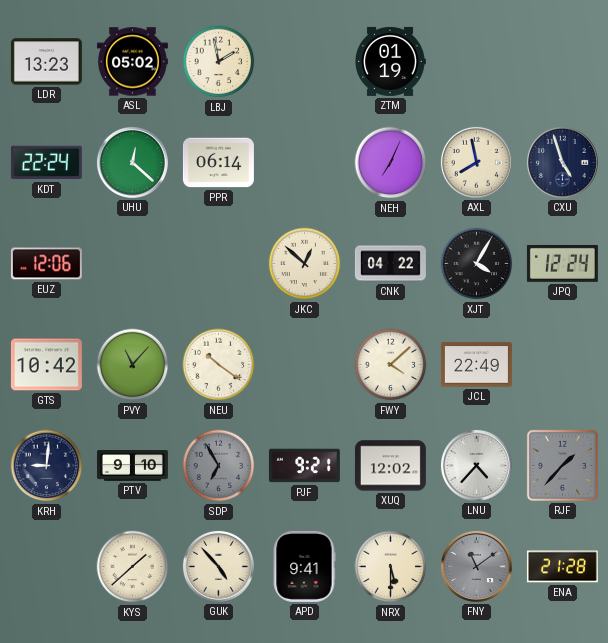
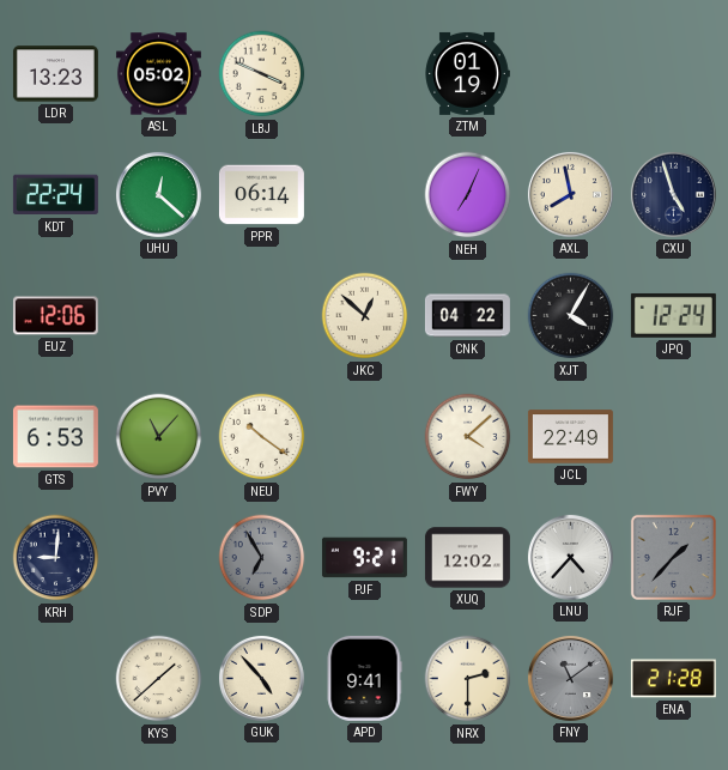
LBJ: 1:58 -> 3:49 (262, 74)
GTS: 10:42 -> 6:53 (55, 437)
PTV: 9:10 -> none (132, 466)
NRX: 5:30 -> 2:30 (468, 679)
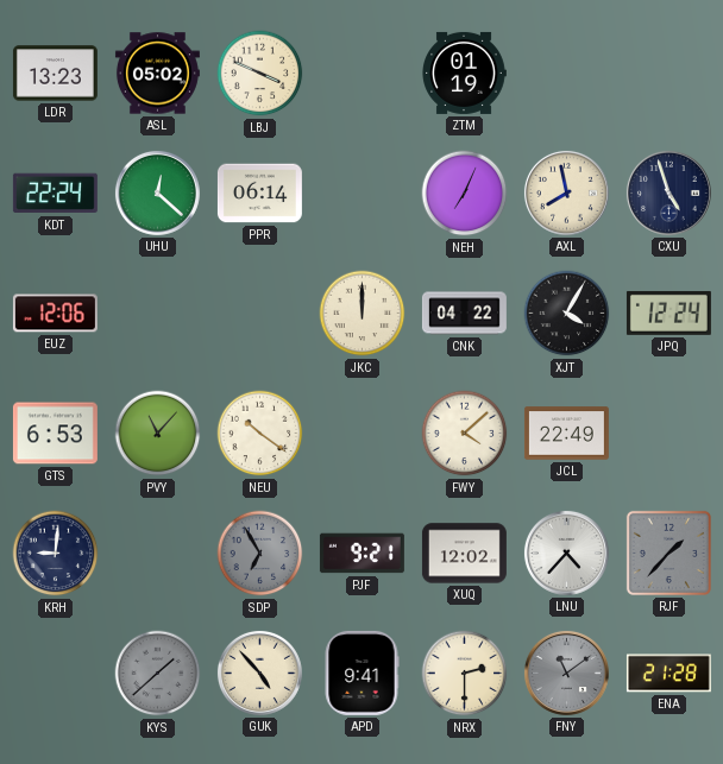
JKC: 12:52 -> 12:00 (363, 314)
KYS dial: cream -> grey (158, 674)
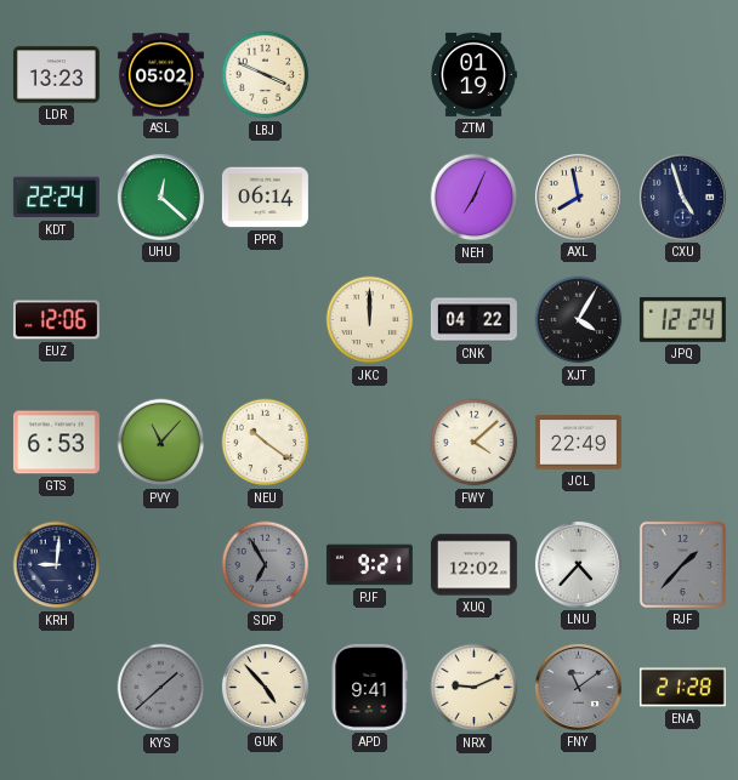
NRX: 2:30 -> 9:11 (475, 688)
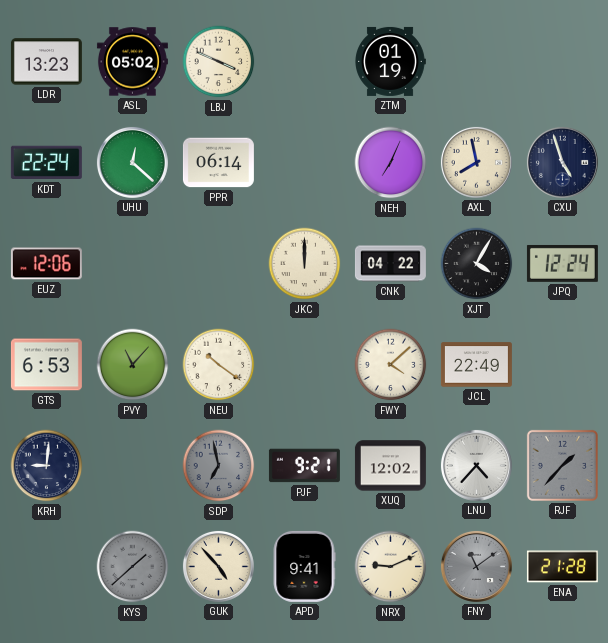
SDP: 6:55 -> 6:58 (219, 466)
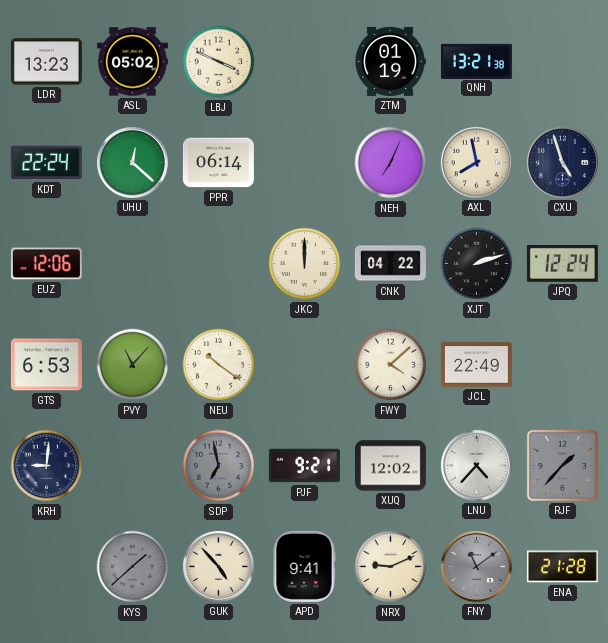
QNH: none -> 13:21 (476, 61)
XJT: 4:05 -> 2:12 (477, 264)
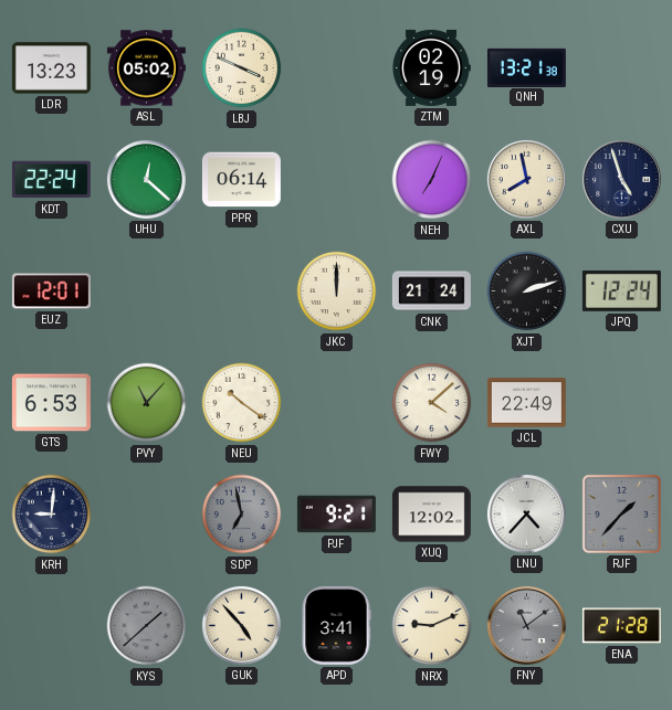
ZTM: 01:19 -> 02:19 (431, 67)
EUZ: 12:06 -> 12:01 (51, 292)
CNK: 04:22 -> 21:24 (431, 292)
APD: 9:41 -> 3:41 (336, 625)
